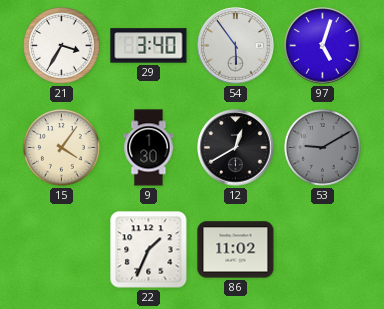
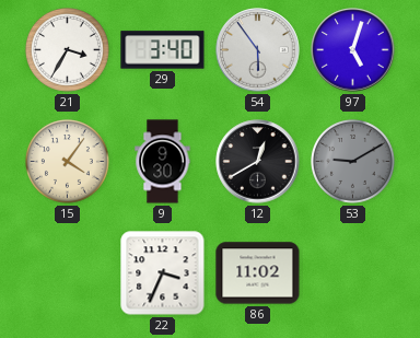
9: 1:30 -> 9:30 (163, 162)
22: 1:34 -> 3:34 (163, 273)
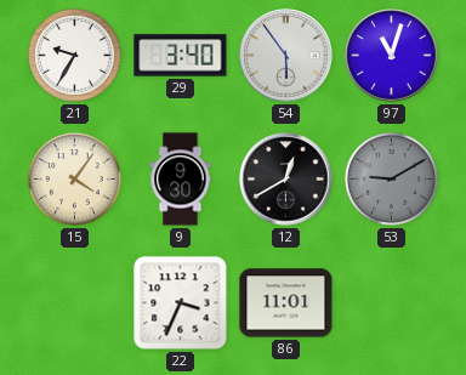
21: 3:35 -> 9:35 (75, 56)
97: 5:03 -> 11:03 (392, 56)
86: 11:02 -> 11:01 (286, 303)
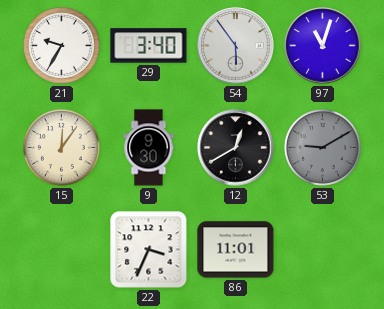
15: 4:06 -> 12:06 (62, 148)
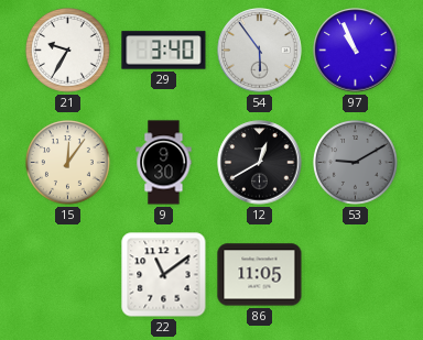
97: 11:03 -> 10:56 (356, 51)
22: 3:34 -> 11:09 (164, 275)
86: 11:01 -> 11:05 (260, 275)
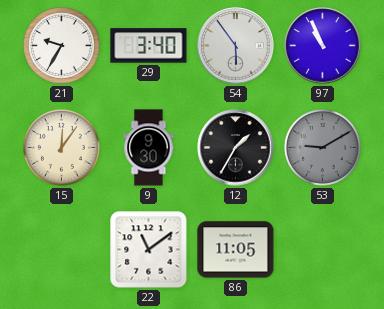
12: 12:40 -> 1:35 (236, 148)
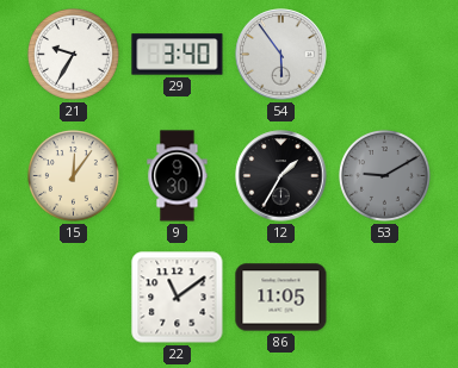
97: 10:56 -> none (323, 46)
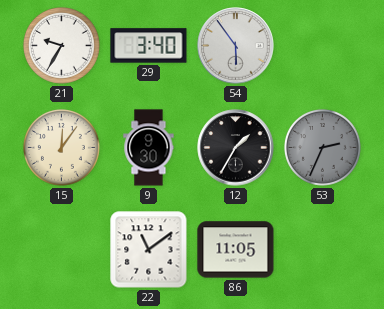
53: 9:10 -> 2:34 (323, 148)
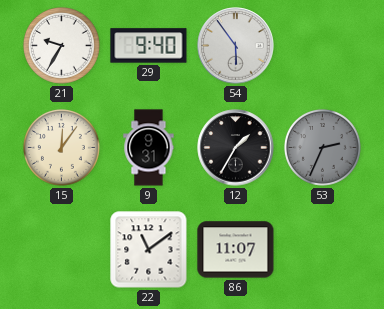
29: 3:40 -> 9:40 (149, 46)
9: 9:30 -> 9:31 (149, 148)
86: 11:05 -> 11:07 (236, 250)
